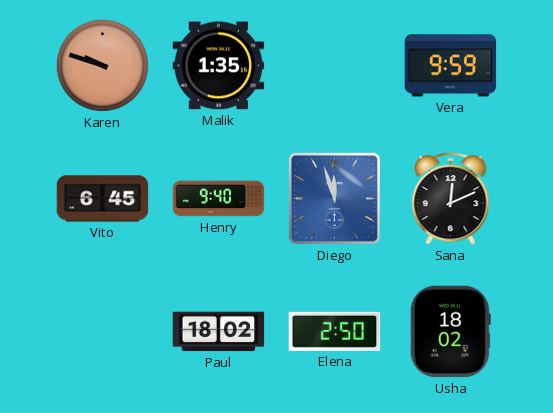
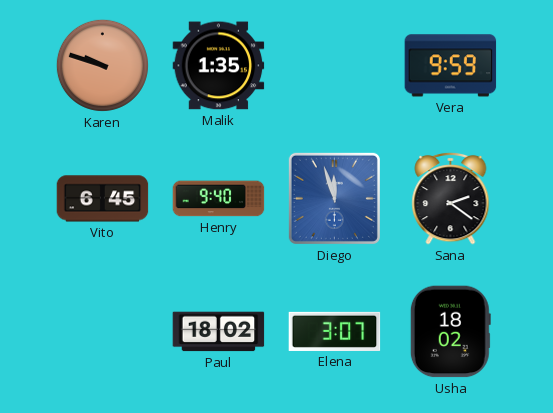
Sana: 12:11 -> 2:21 (451, 198)
Elena: 2:50 -> 3:07 (335, 331)
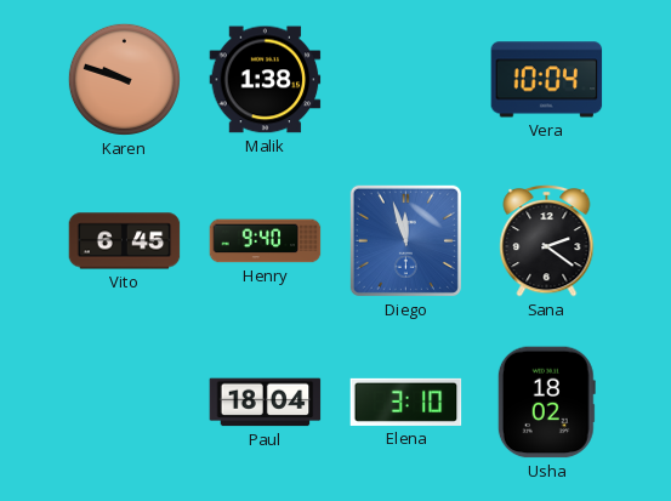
Malik: 1:35 -> 1:38 (266, 80)
Vera: 9:59 -> 10:04 (547, 80)
Paul: 18:02 -> 18:04 (266, 403)
Elena: 3:07 -> 3:10 (406, 402)
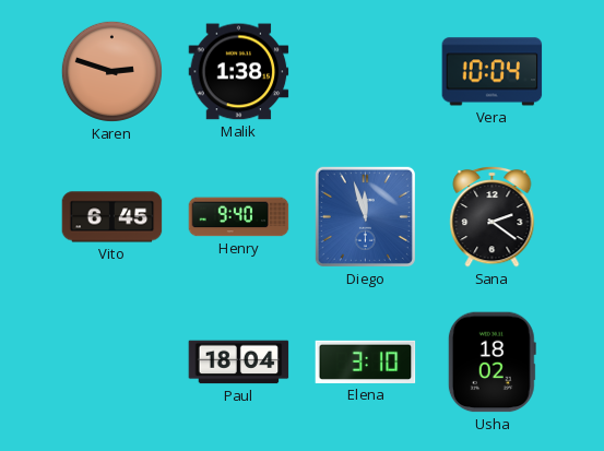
Karen: 9:48 -> 2:48 (111, 71)
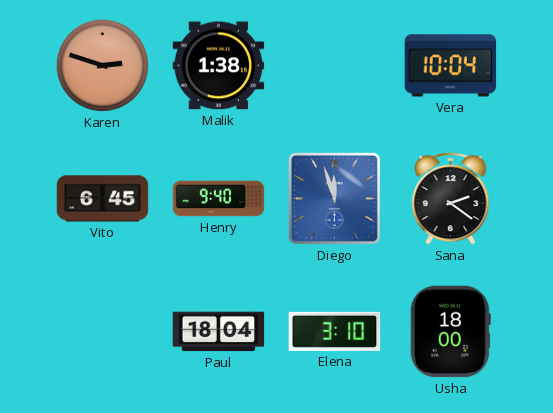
Usha: 18:02 -> 18:00 (450, 332)
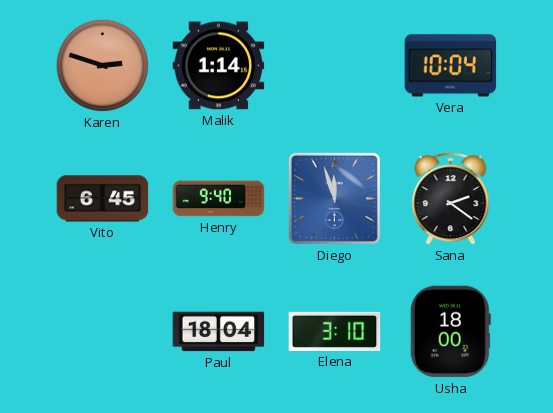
Malik: 1:38 -> 1:14 (219, 66)
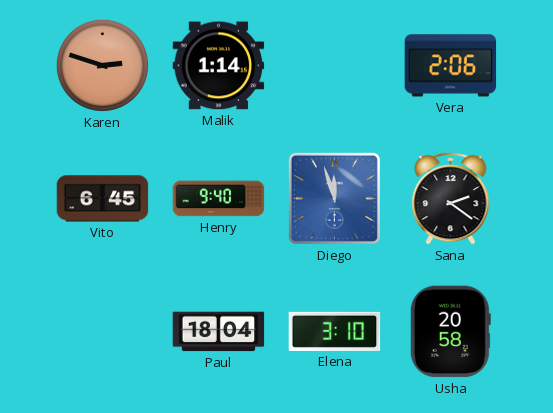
Vera: 10:04 -> 2:06 (451, 66)
Usha: 18:00 -> 20:58 (450, 332)
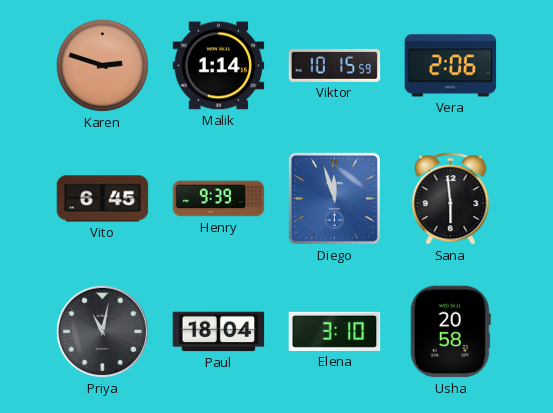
Viktor: none -> 10:15 (335, 65)
Henry: 9:40 -> 9:39 (219, 199)
Sana: 2:21 -> 5:59 (451, 198)
Priya: none -> 11:02 (102, 331)
